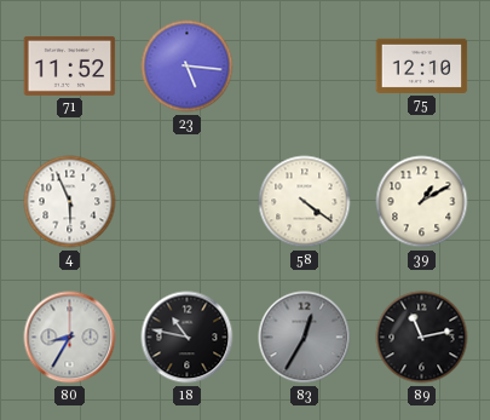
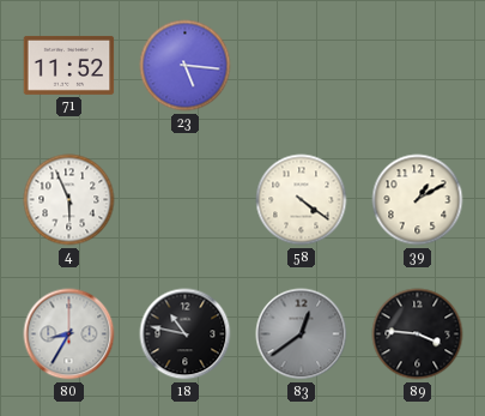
75: 12:10 -> none (422, 65)
83: 12:35 -> 12:39 (302, 334)
89: 11:13 -> 3:46 (418, 334)
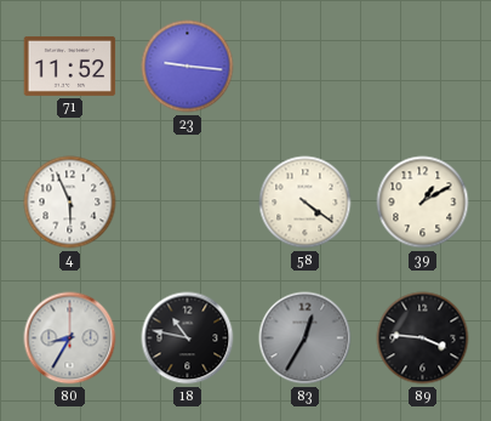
23: 5:16 -> 9:16 (188, 67)
83: 12:39 -> 12:35 (306, 338)
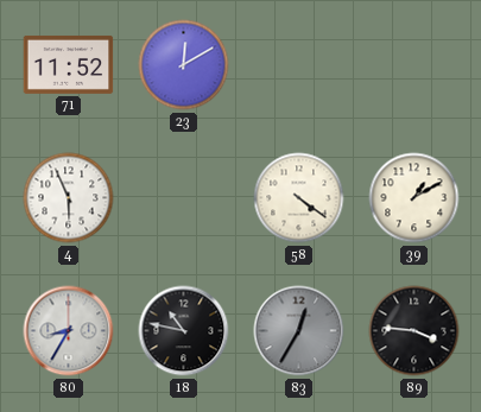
23: 9:16 -> 12:10 (184, 65)
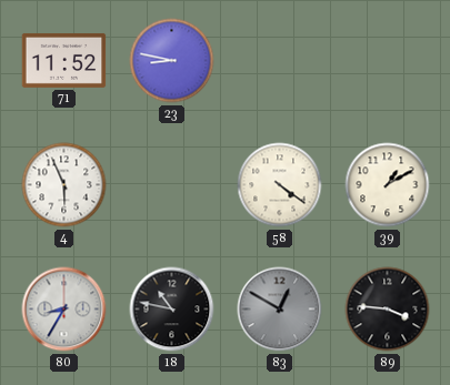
23: 12:10 -> 8:47 (172, 61)
83: 12:35 -> 12:50 (280, 310)
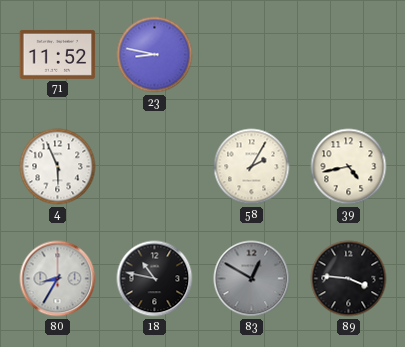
58: 4:21 -> 2:05 (252, 167)
39: 1:10 -> 4:43 (349, 167)
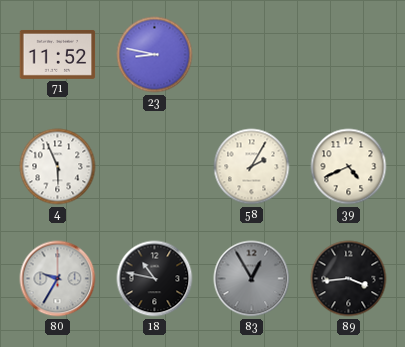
39: 4:43 -> 4:41 (349, 167)
80: 8:35 -> 9:35 (58, 279)
83: 12:50 -> 12:55 (252, 279)
89: 3:46 -> 3:44 (349, 279)
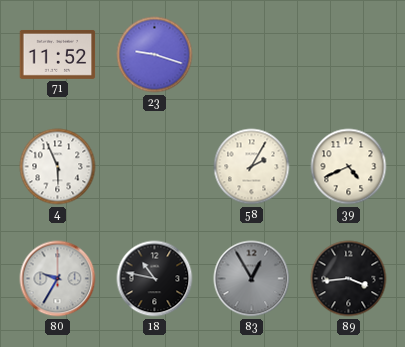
23: 8:47 -> 9:18 (155, 55)
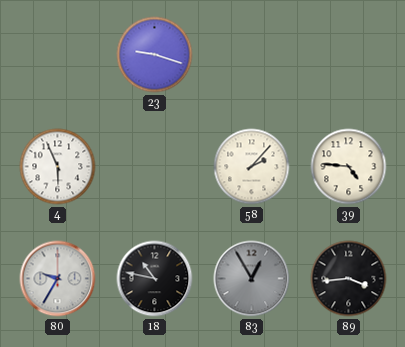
71: 11:52 -> none (58, 54)
58: 2:05 -> 2:07 (252, 167)
39: 4:41 -> 4:46 (349, 167)
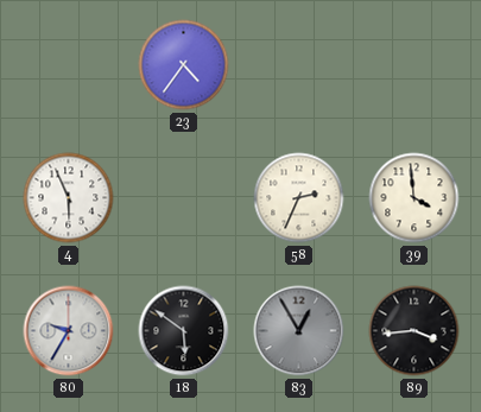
23: 9:18 -> 4:36 (184, 65)
58: 2:07 -> 2:34 (299, 198)
39: 4:46 -> 3:59 (414, 198)
18: 10:47 -> 5:51 (184, 331)
